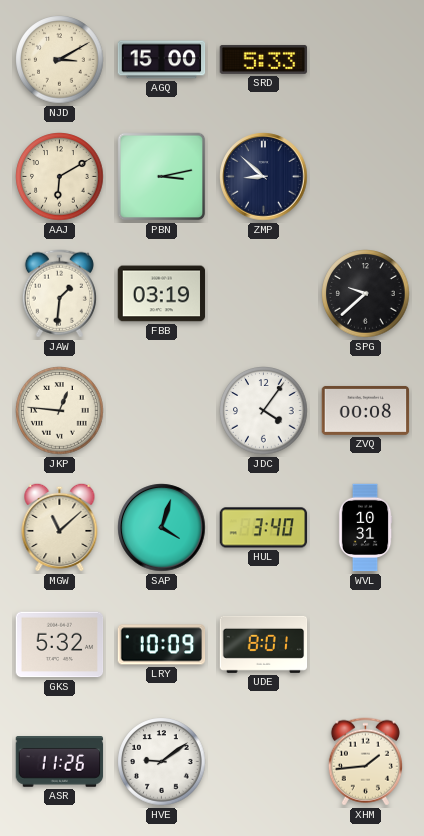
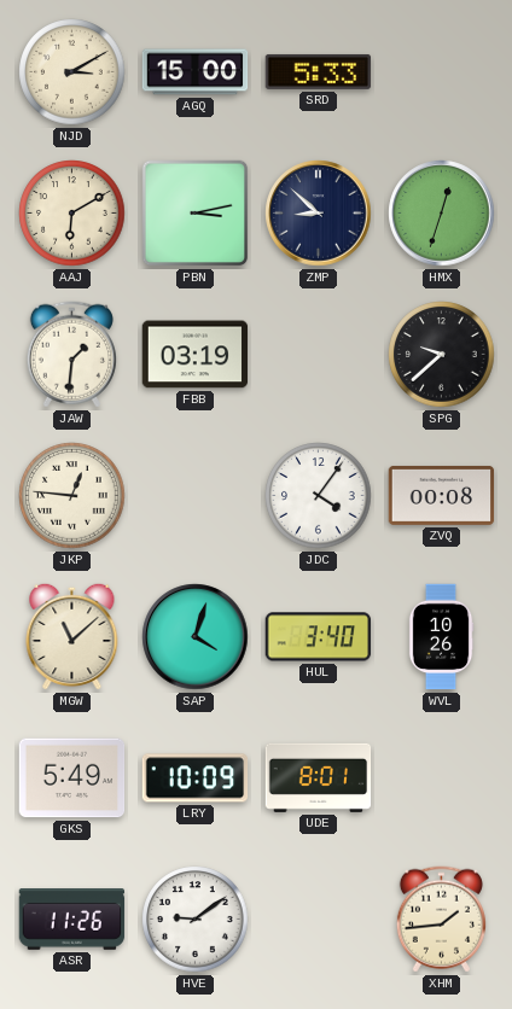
HMX: none -> 12:33 (442, 214)
WVL: 10:31 -> 10:26 (441, 637)
GKS: 5:32 -> 5:49 (72, 778)
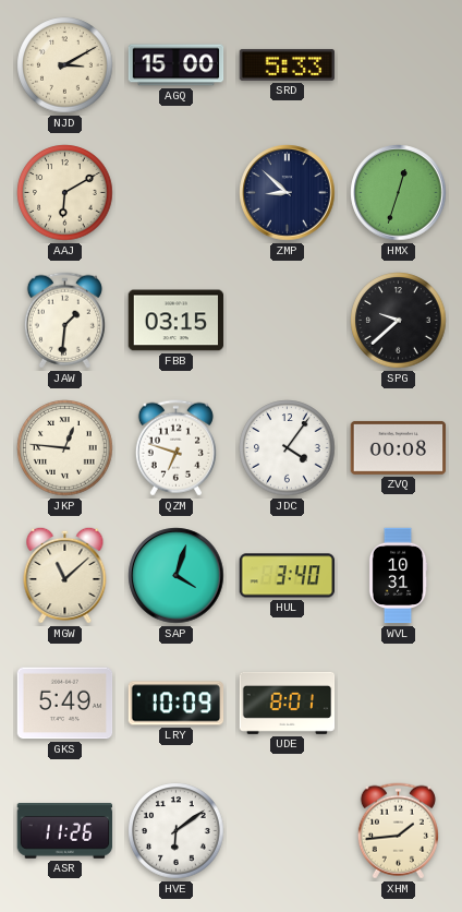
PBN: 3:13 -> none (196, 214)
FBB: 03:19 -> 03:15 (177, 321)
QZM: none -> 6:48 (175, 448)
WVL: 10:26 -> 10:31 (398, 576)
HVE: 9:09 -> 6:09 (177, 831)
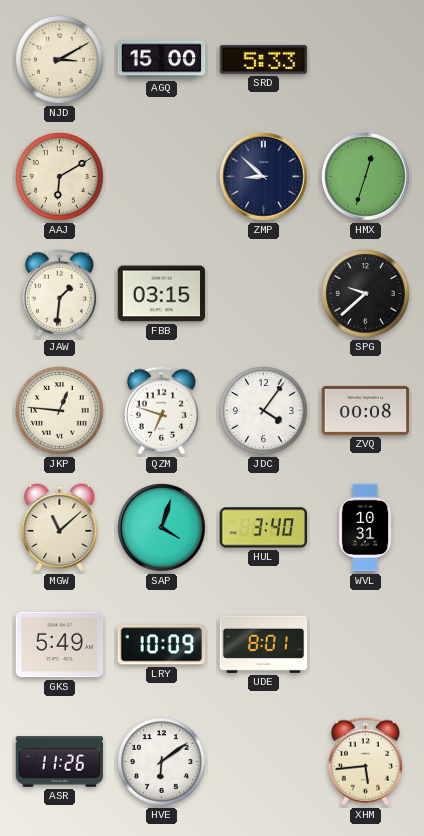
XHM: 1:44 -> 5:44 (365, 762)
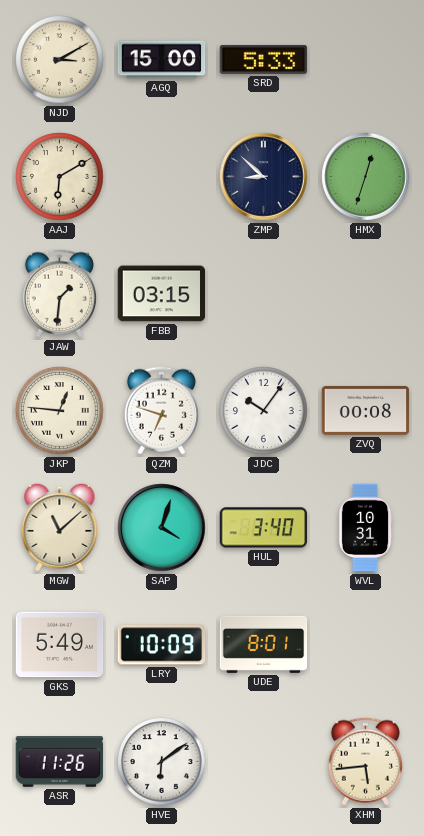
SPG: 9:38 -> none (366, 294)
JDC: 4:06 -> 10:06 (264, 411)
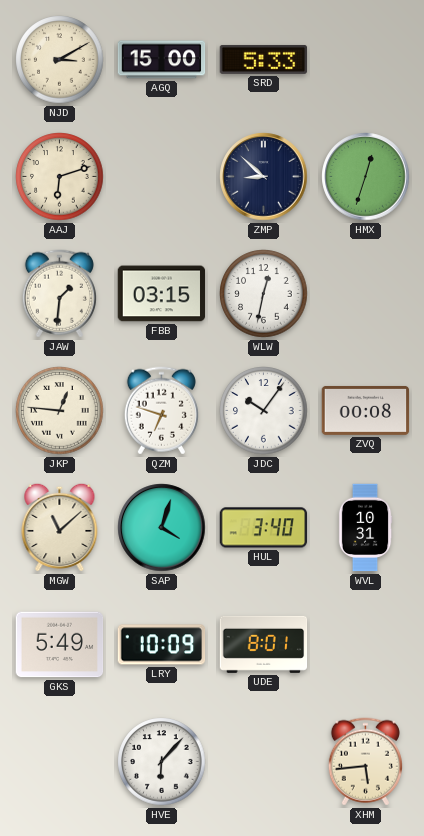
AAJ: 6:10 -> 6:12 (60, 177)
WLW: none -> 12:32 (264, 294)
ASR: 11:26 -> none (60, 762)
HVE: 6:09 -> 6:07 (162, 762)
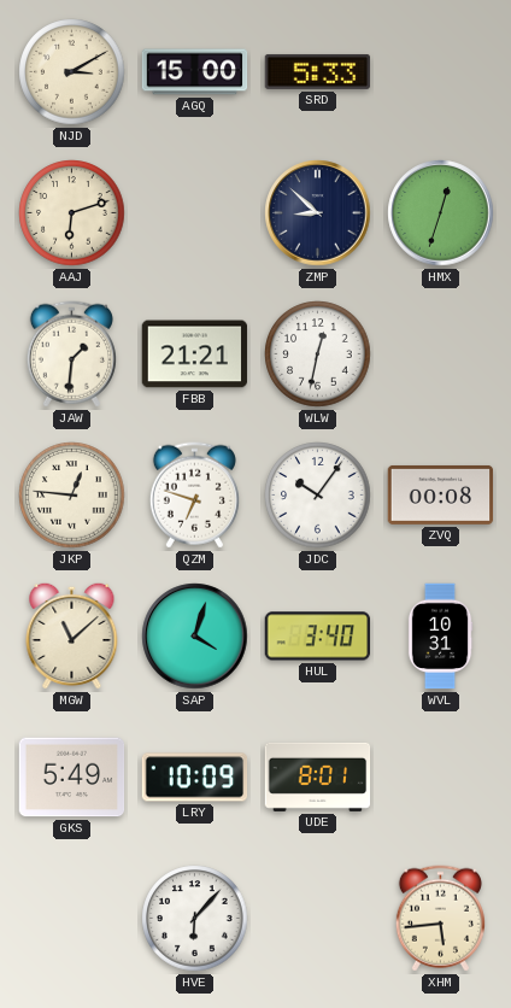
FBB: 03:15 -> 21:21 (195, 354)
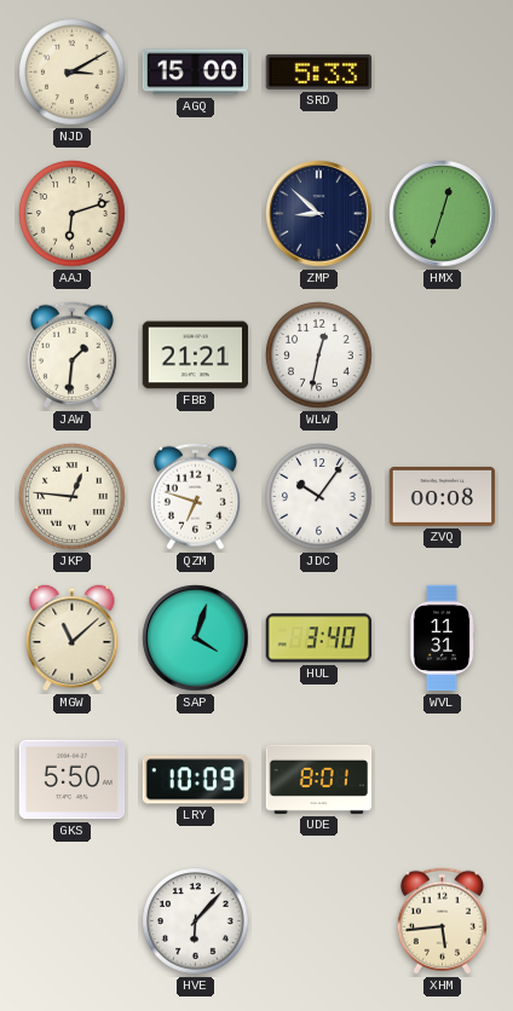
WVL: 10:31 -> 11:31 (442, 639)
GKS: 5:49 -> 5:50 (73, 780)
